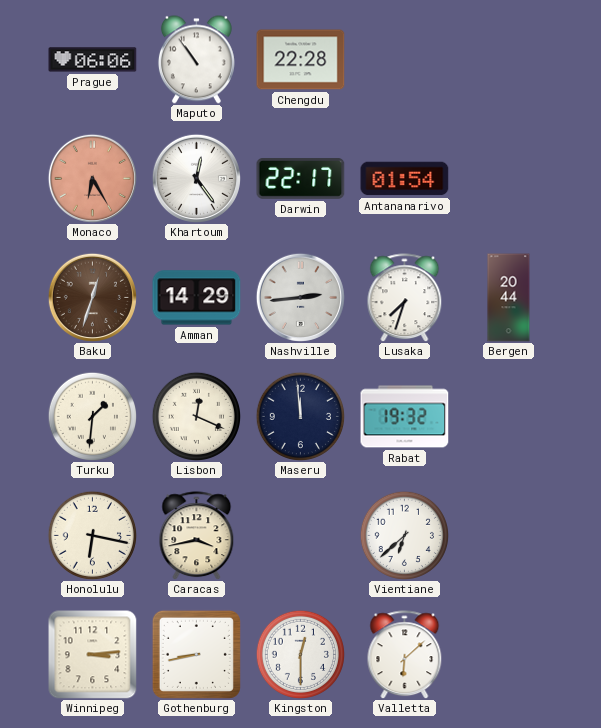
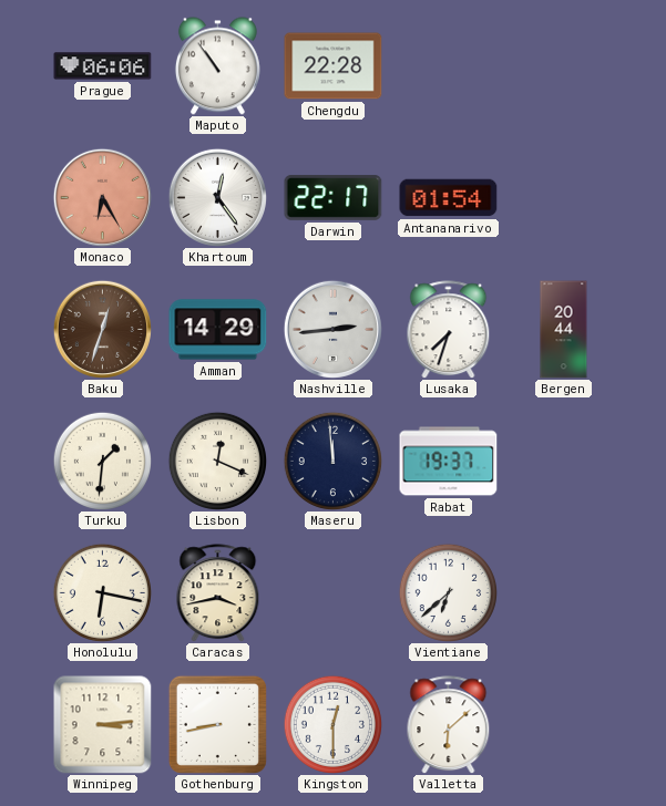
Rabat: 19:32 -> 19:37 (449, 462)
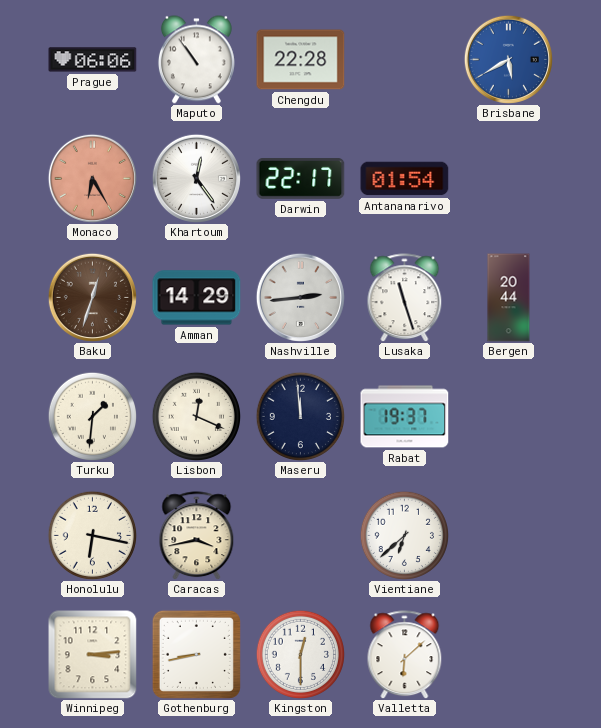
Brisbane: none -> 5:40 (508, 59)
Lusaka: 7:33 -> 11:27 (405, 298)
